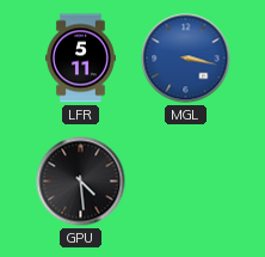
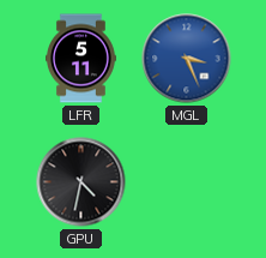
MGL: 3:17 -> 3:26 (187, 59)
GPU: 4:29 -> 4:32 (81, 182)
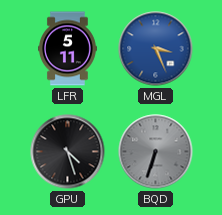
GPU: 4:32 -> 4:27 (68, 152)
BQD: none -> 6:33 (156, 152)
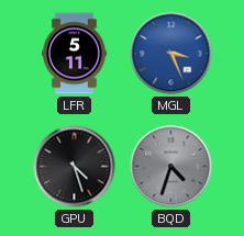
BQD: 6:33 -> 4:33 (171, 167)
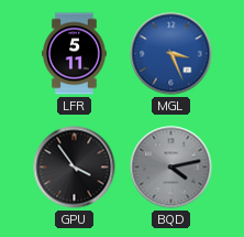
GPU: 4:27 -> 3:54 (75, 168)
BQD: 4:33 -> 4:13 (171, 168)
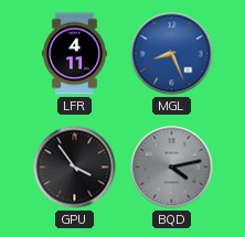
LFR: 5:11 -> 4:11 (75, 54)
MGL: 3:26 -> 8:26 (172, 54)
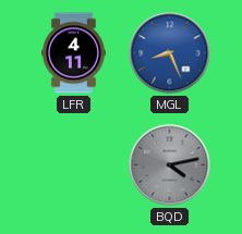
GPU: 3:54 -> none (75, 168)
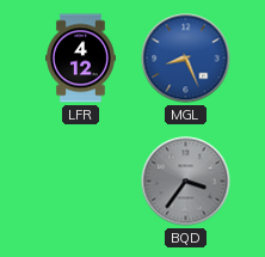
LFR: 4:11 -> 4:12 (81, 59)
BQD: 4:13 -> 3:36 (186, 182)
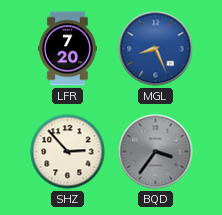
LFR: 4:12 -> 7:20 (68, 49)
SHZ: none -> 2:53 (68, 152)
